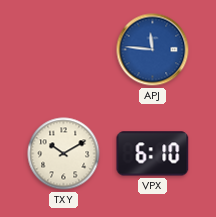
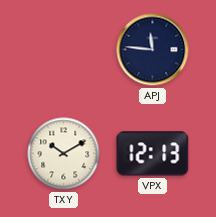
APJ dial: blue -> navy (153, 50)
VPX: 6:10 -> 12:13 (153, 154)
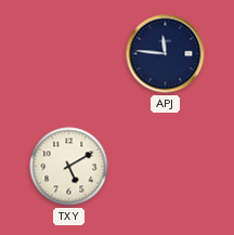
TXY: 10:10 -> 5:10 (69, 167)
VPX: 12:13 -> none (153, 154)
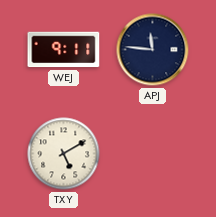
WEJ: none -> 9:11 (64, 50)
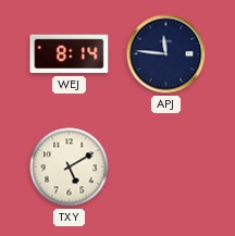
WEJ: 9:11 -> 8:14 (70, 54)
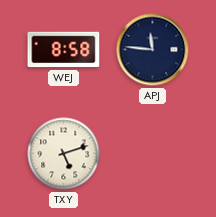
WEJ: 8:14 -> 8:58 (64, 50)
TXY: 5:10 -> 5:12 (64, 154)
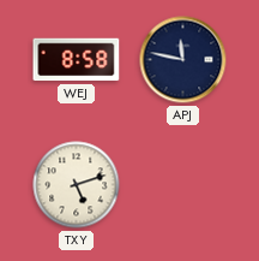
APJ: 11:46 -> 11:47 (183, 60)
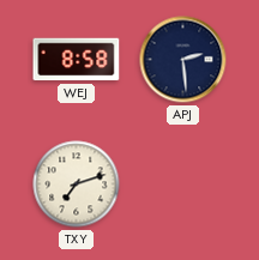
APJ: 11:47 -> 2:29 (183, 60)
TXY: 5:12 -> 7:12 (77, 185)
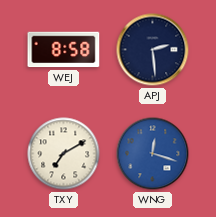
TXY: 7:12 -> 7:10 (64, 154)
WNG: none -> 12:18 (153, 154)
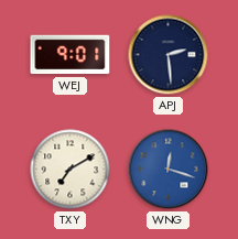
WEJ: 8:58 -> 9:01 (71, 55)
